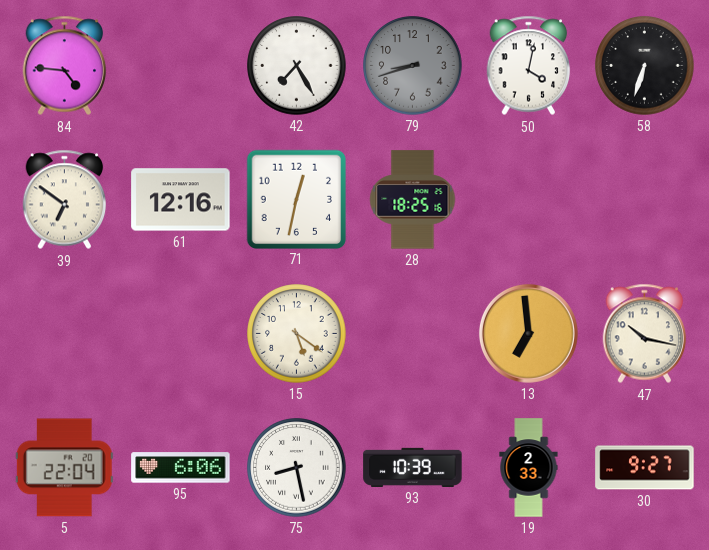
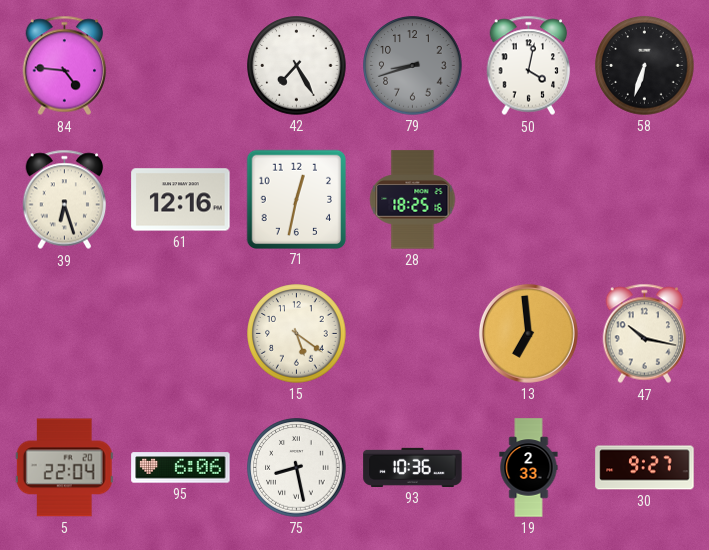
39: 6:51 -> 6:27 (65, 200)
93: 10:39 -> 10:36 (413, 467)
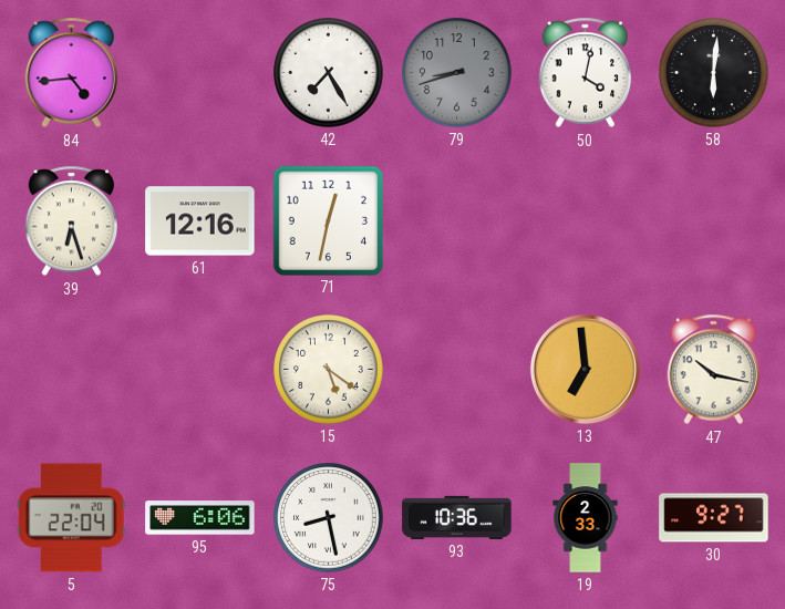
84: 4:46 -> 4:44 (72, 73)
58: 6:33 -> 6:01 (714, 73)
28: 18:25 -> none (413, 200)
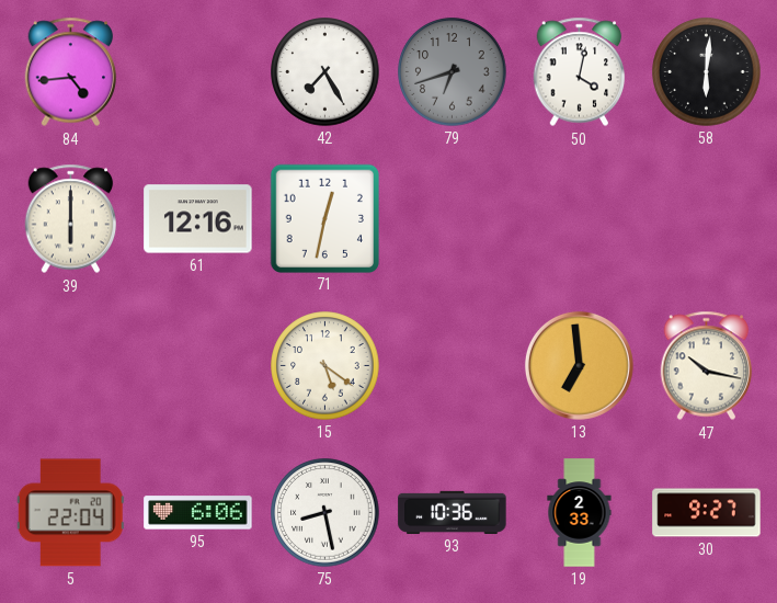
79: 8:42 -> 6:42 (453, 72)
39: 6:27 -> 6:00 (71, 219)
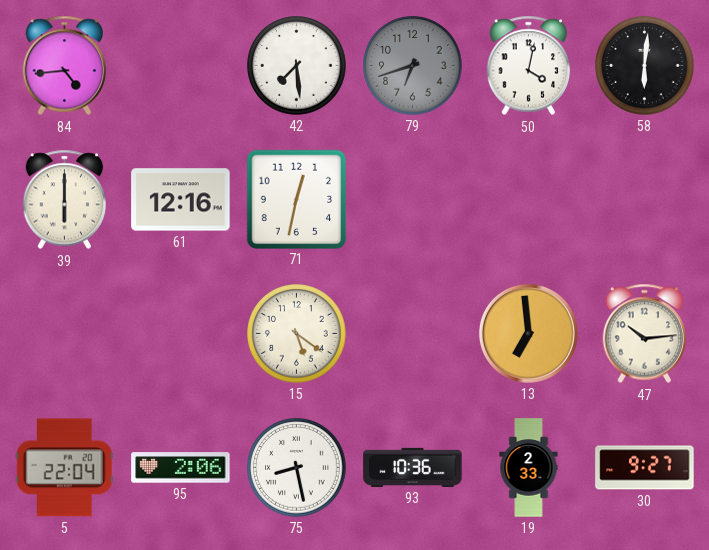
42: 7:25 -> 7:29 (297, 66)
47: 10:17 -> 10:14 (645, 334)
95: 6:06 -> 2:06 (181, 468)
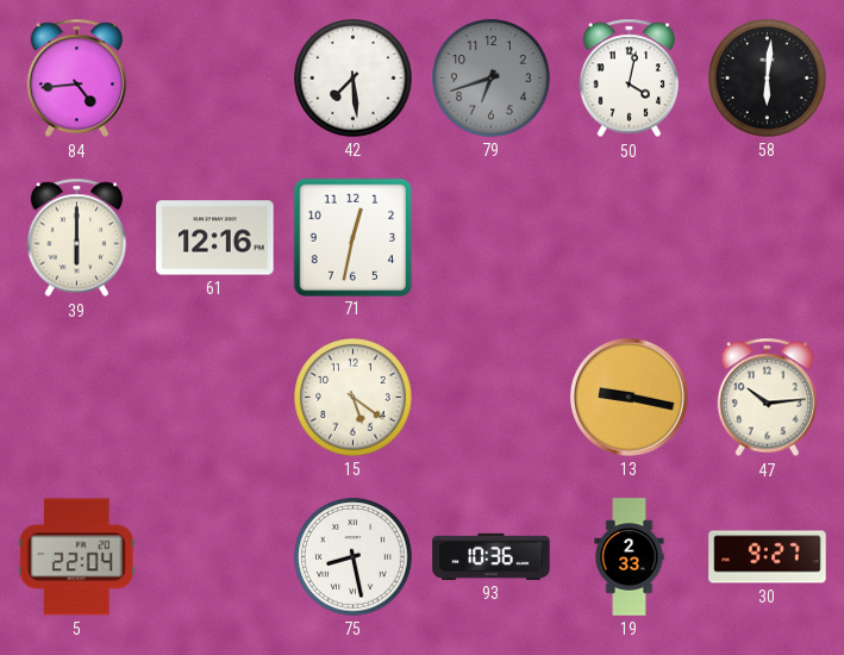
13: 6:59 -> 9:17 (629, 397)
95: 2:06 -> none (181, 468)
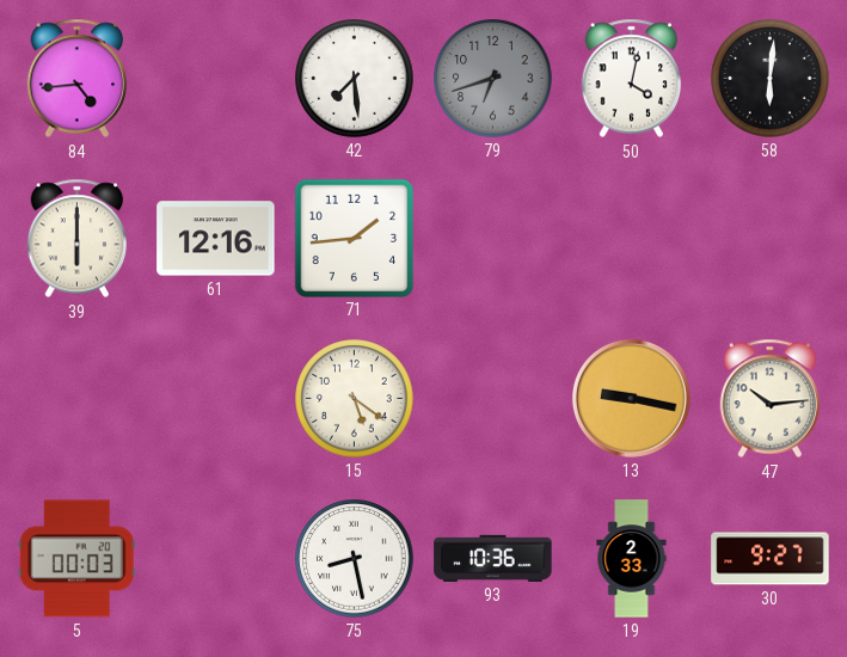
71: 12:32 -> 1:44 (354, 238)
5: 22:04 -> 00:03 (76, 559)
